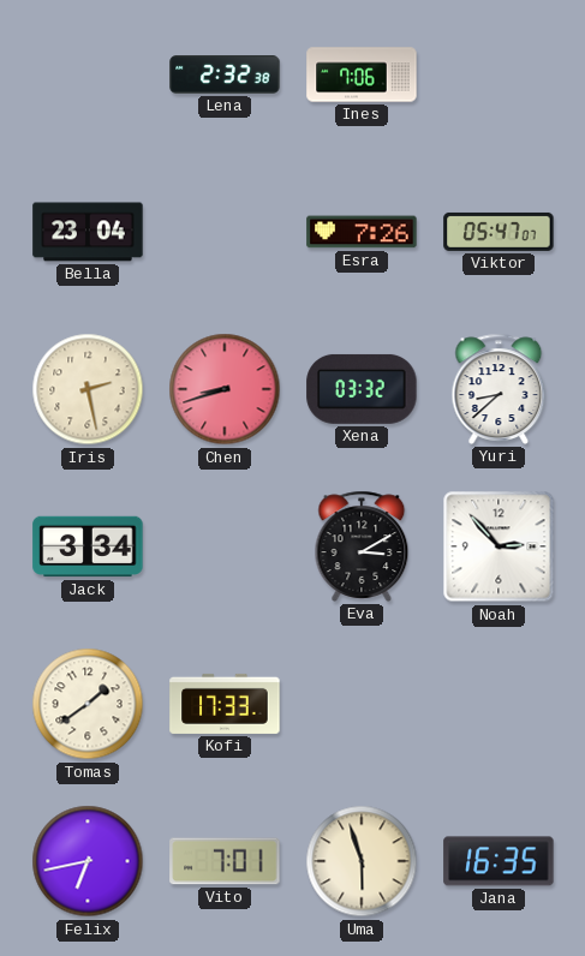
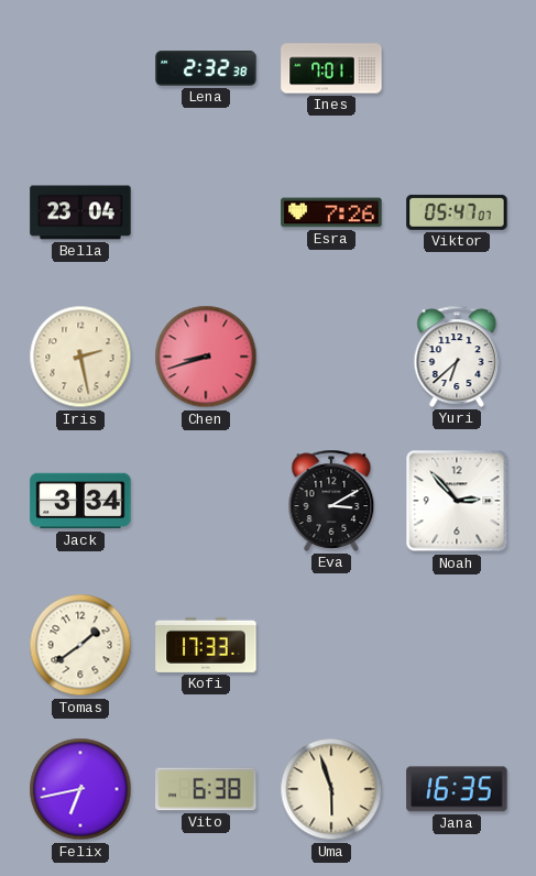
Ines: 7:06 -> 7:01 (331, 68)
Xena: 03:32 -> none (362, 389)
Yuri: 8:38 -> 6:38 (457, 357)
Vito: 7:01 -> 6:38 (206, 789)
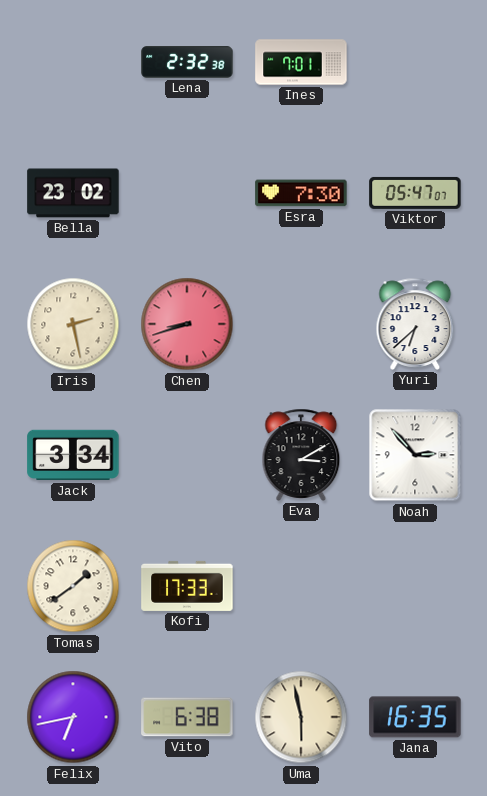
Bella: 23:04 -> 23:02 (73, 193)
Esra: 7:26 -> 7:30 (301, 193)
Uma: 5:57 -> 5:58 (301, 717)
